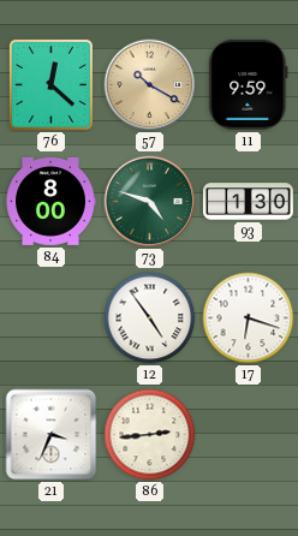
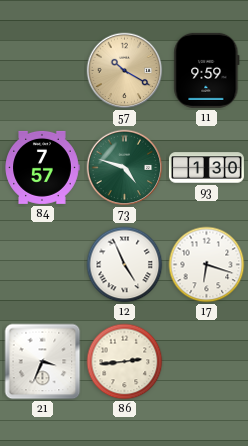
76: 12:22 -> none (50, 84)
84: 8:00 -> 7:57 (42, 167)
12: 4:54 -> 4:56 (125, 265)
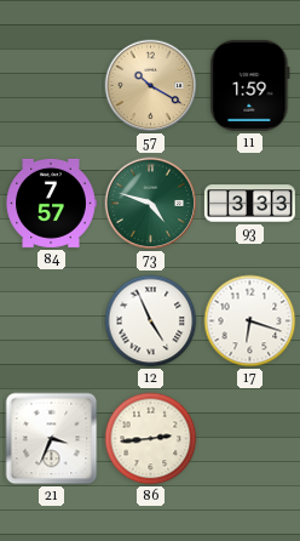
11: 9:59 -> 1:59 (250, 85)
93: 1:30 -> 3:33 (249, 204)
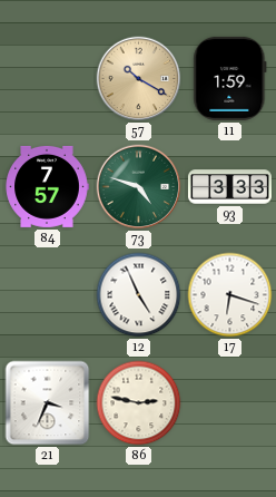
86: 2:44 -> 2:47 (139, 403)
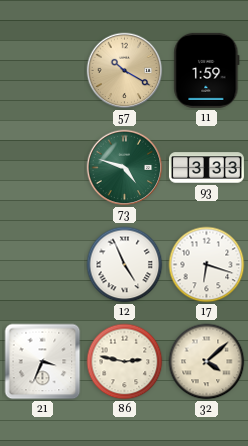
84: 7:57 -> none (47, 186)
32: none -> 4:08 (207, 362)
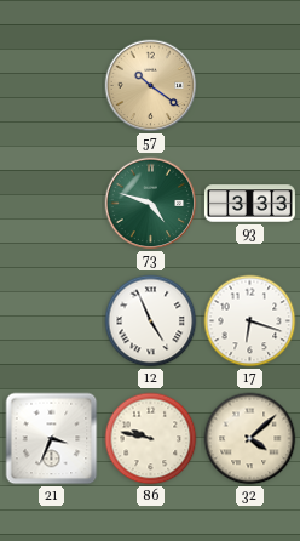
57: 10:20 -> 10:21 (151, 86)
11: 1:59 -> none (207, 70)
86: 2:47 -> 9:47 (151, 439)
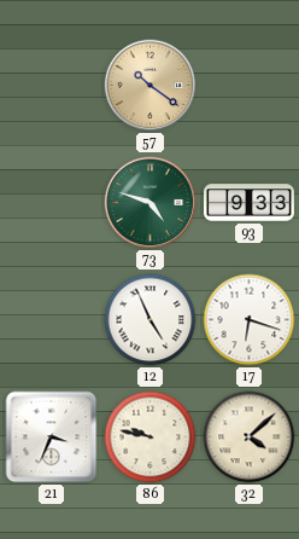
93: 3:33 -> 9:33 (248, 203)
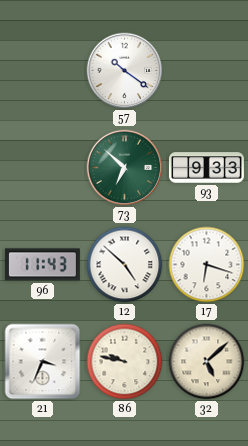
57 dial: champagne -> white (125, 71)
73: 4:48 -> 6:52 (125, 168)
96: none -> 11:43 (42, 265)
12: 4:56 -> 4:52 (125, 265)
32: 4:08 -> 5:08 (207, 362)
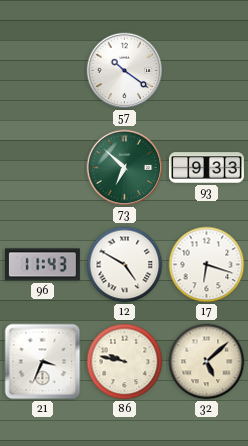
12: 4:52 -> 4:50 (125, 265)
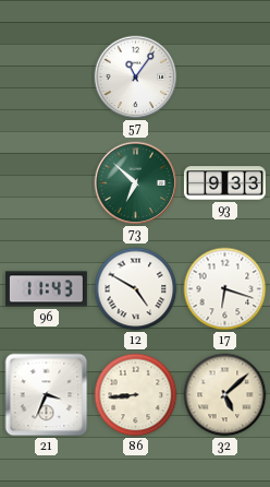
57: 10:21 -> 11:06 (136, 78)
86: 9:47 -> 8:44 (136, 395)
